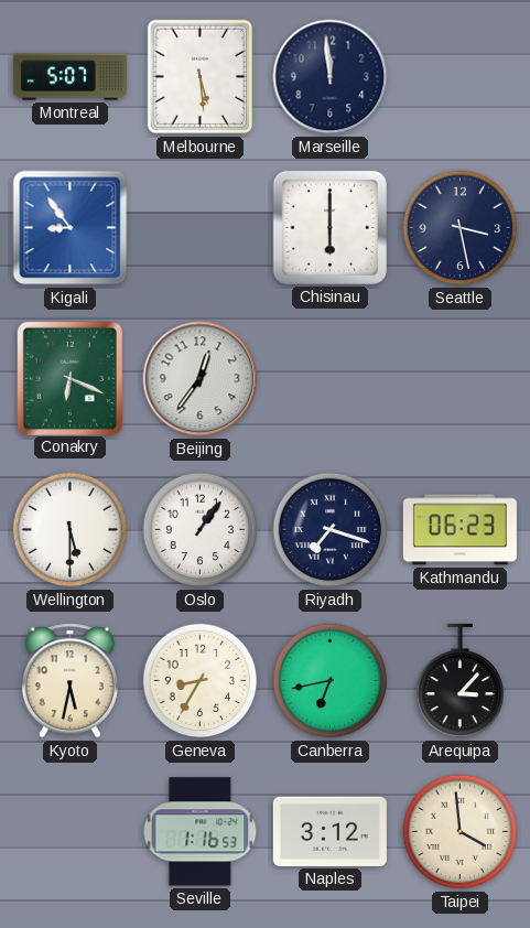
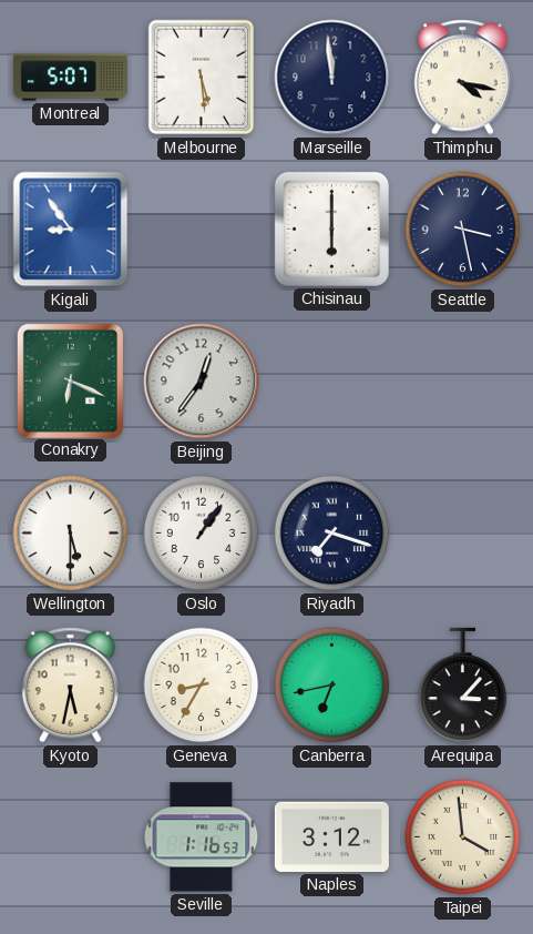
Thimphu: none -> 4:17 (462, 78)
Kathmandu: 06:23 -> none (459, 530)
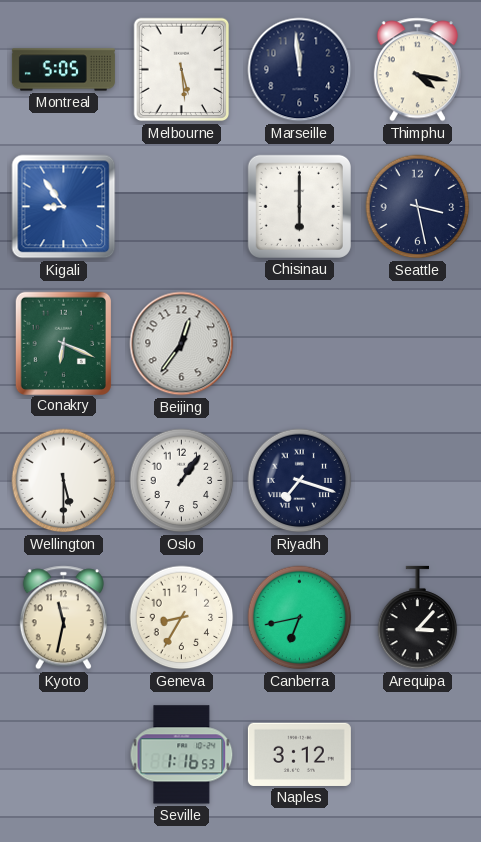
Montreal: 5:07 -> 5:05 (63, 70)
Kyoto: 5:32 -> 11:32 (63, 618)
Taipei: 3:59 -> none (463, 837)
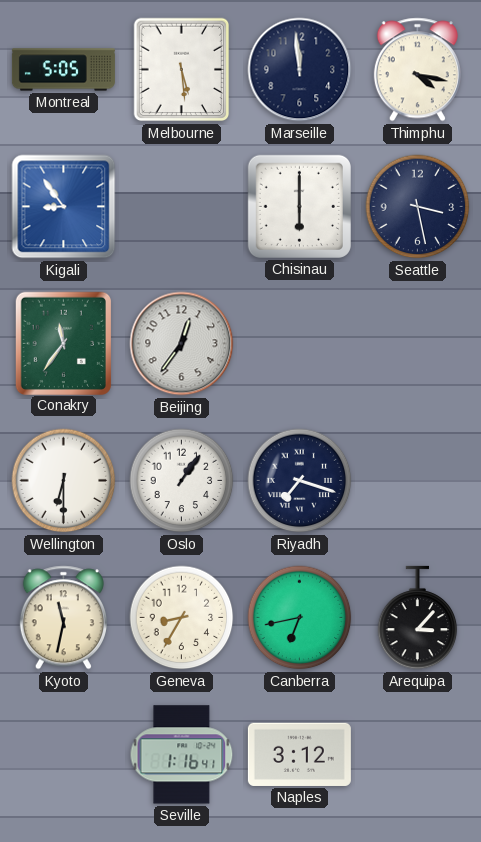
Conakry: 6:19 -> 11:36 (63, 343)
Wellington: 5:30 -> 6:30 (64, 481)
Seville: 1:16:53 -> 1:16:41 (182, 755)
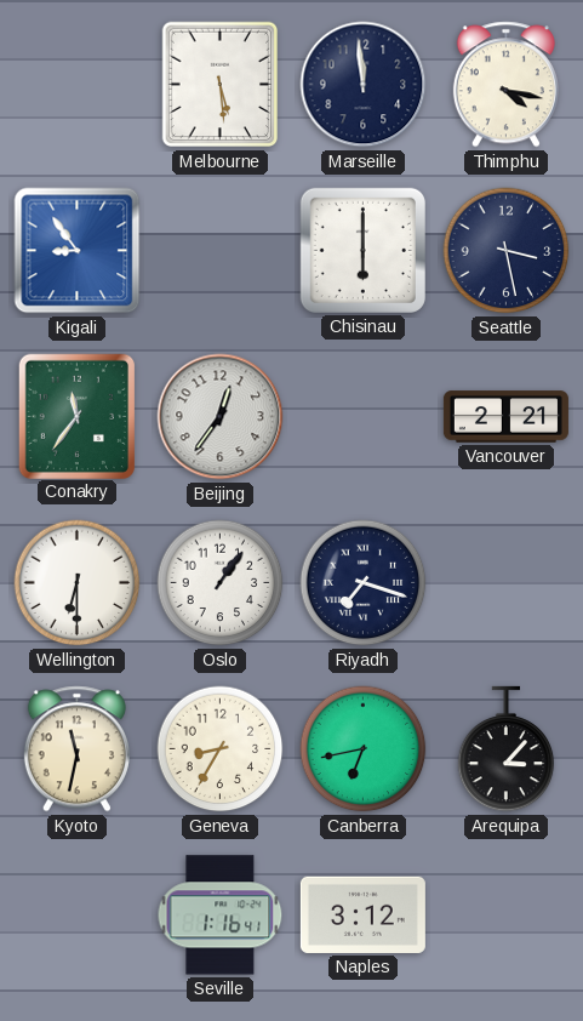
Montreal: 5:05 -> none (63, 70)
Vancouver: none -> 2:21 (505, 417)
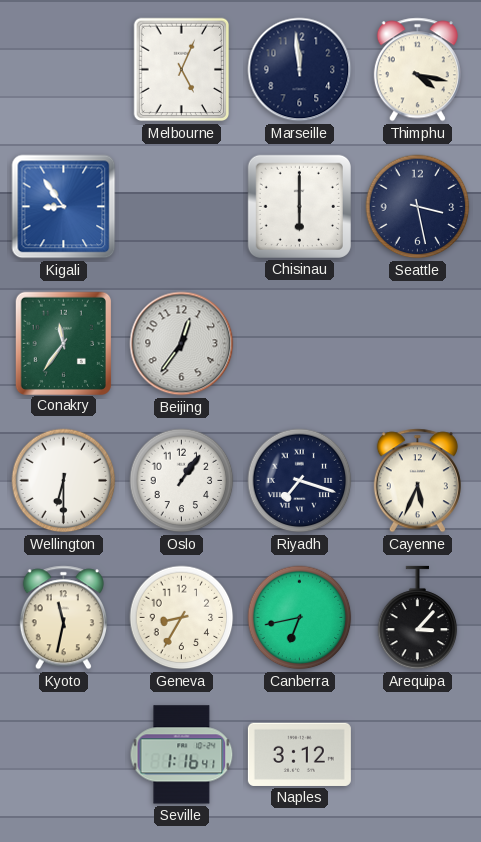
Melbourne: 5:29 -> 5:04 (182, 70)
Vancouver: 2:21 -> none (505, 417)
Cayenne: none -> 5:34 (417, 481)
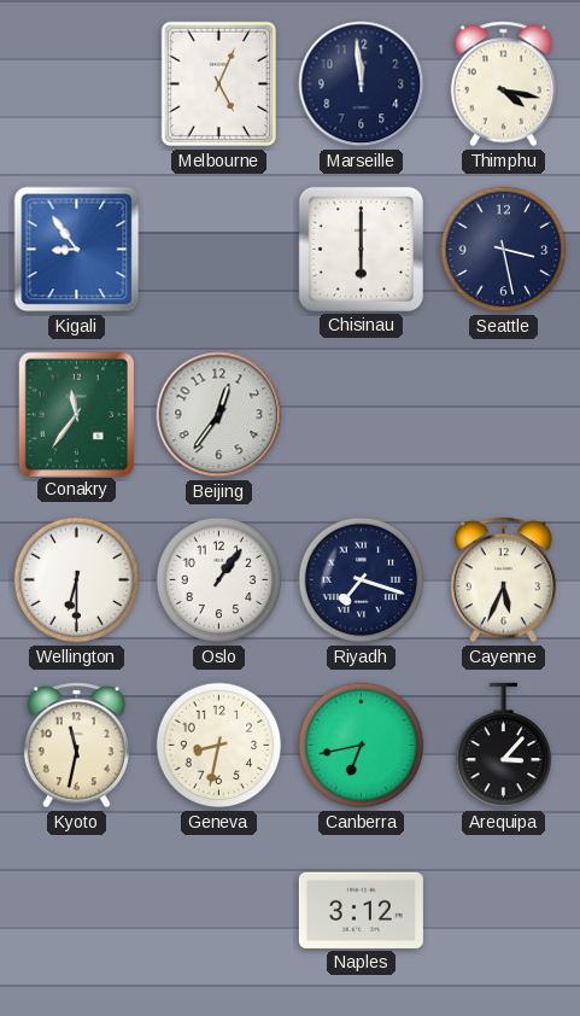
Geneva: 8:35 -> 8:32 (219, 746)
Seville: 1:16 -> none (182, 755)
